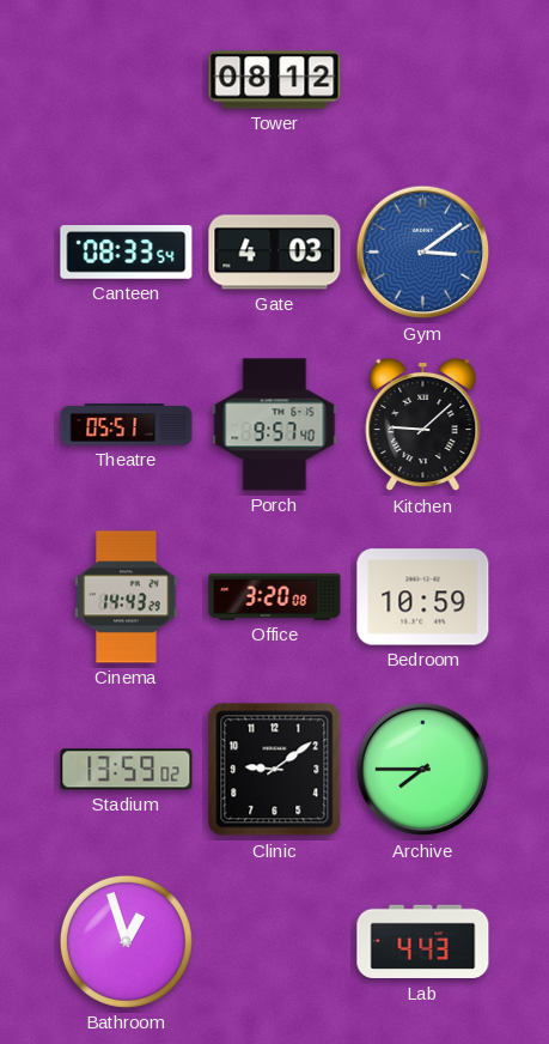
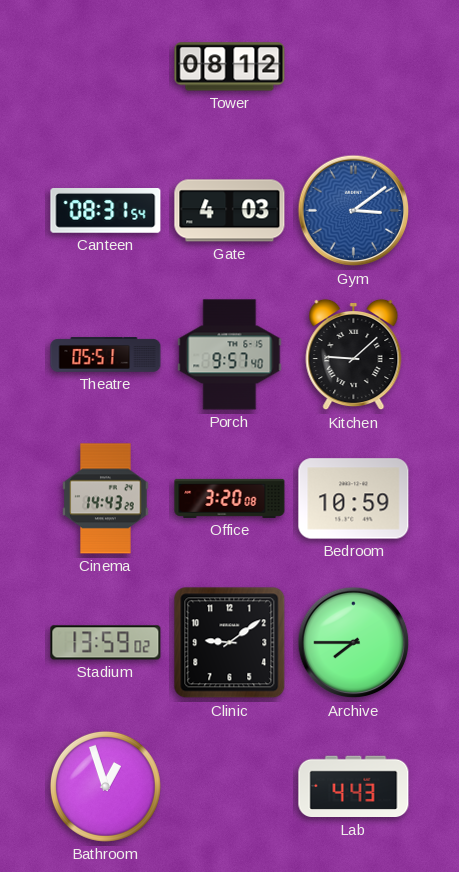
Canteen: 08:33 -> 08:31 (106, 211)
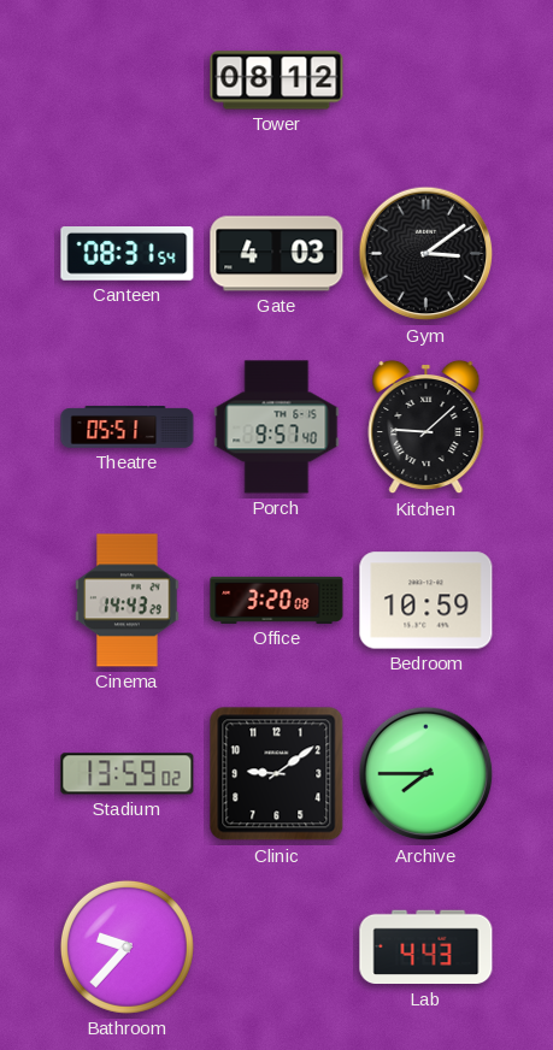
Gym dial: blue -> black (426, 254)
Bathroom: 12:57 -> 9:37 (127, 946)
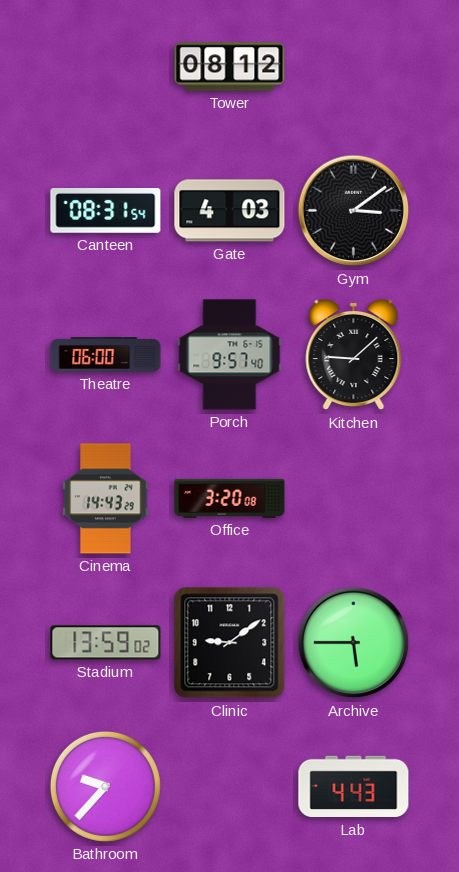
Theatre: 05:51 -> 06:00 (106, 355)
Bedroom: 10:59 -> none (426, 601)
Archive: 7:45 -> 5:45 (354, 643)
